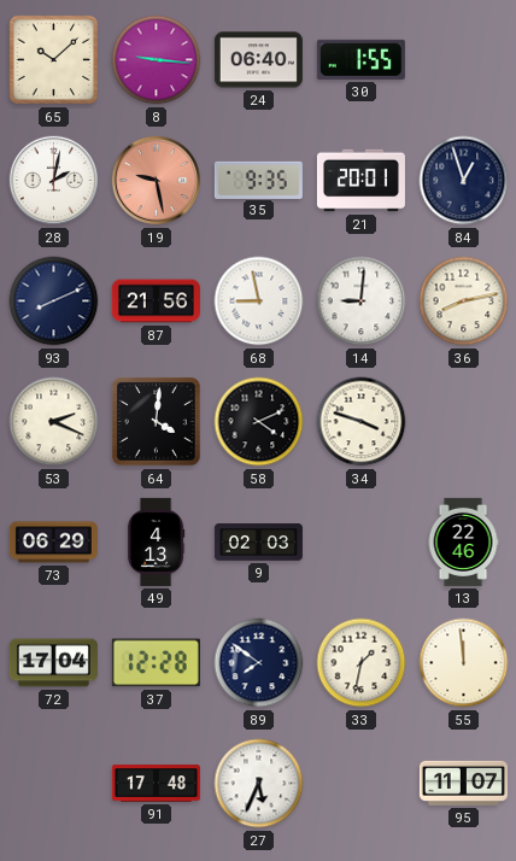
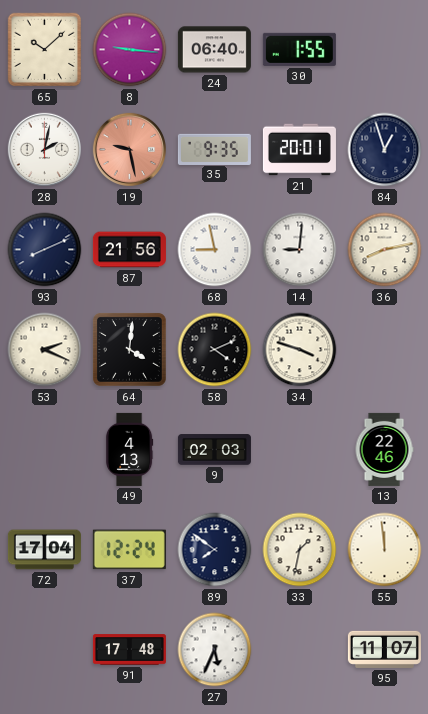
73: 06:29 -> none (53, 543)
37: 12:28 -> 12:24 (129, 550)
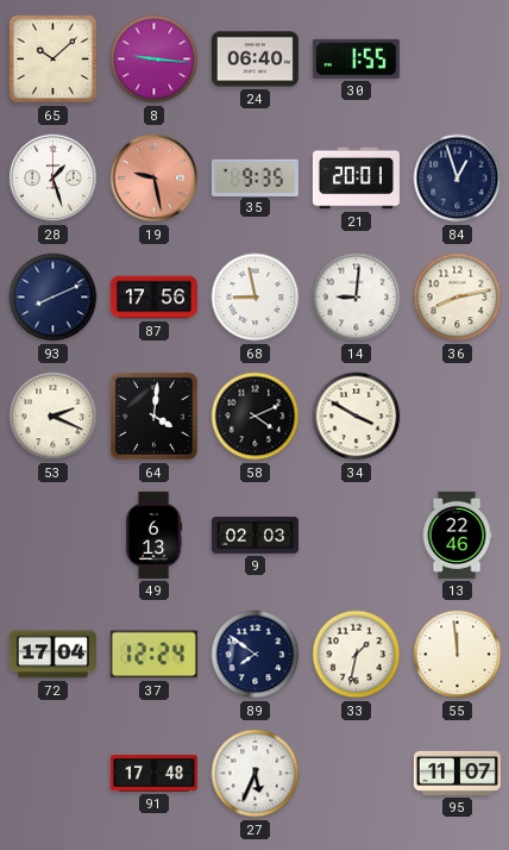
28: 2:02 -> 1:27 (54, 179)
87: 21:56 -> 17:56 (153, 298)
34: 3:48 -> 3:50 (357, 417)
49: 4:13 -> 6:13 (153, 535)
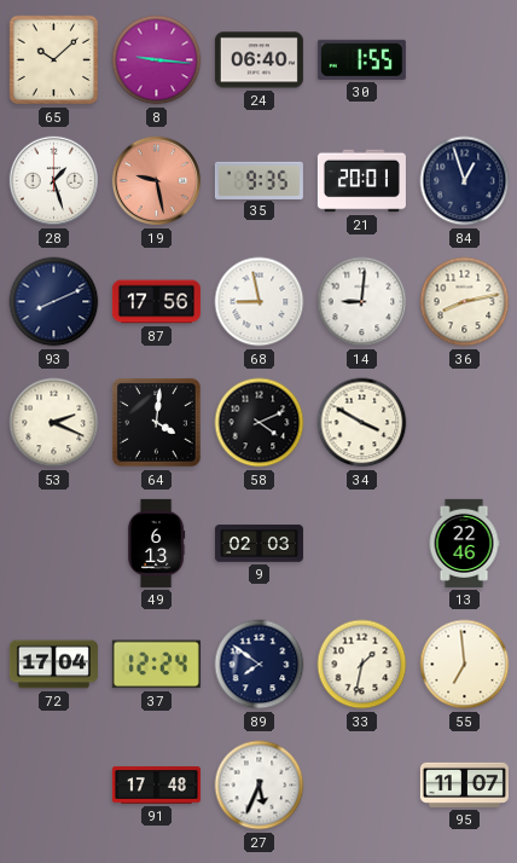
55: 11:59 -> 6:59 (465, 665)
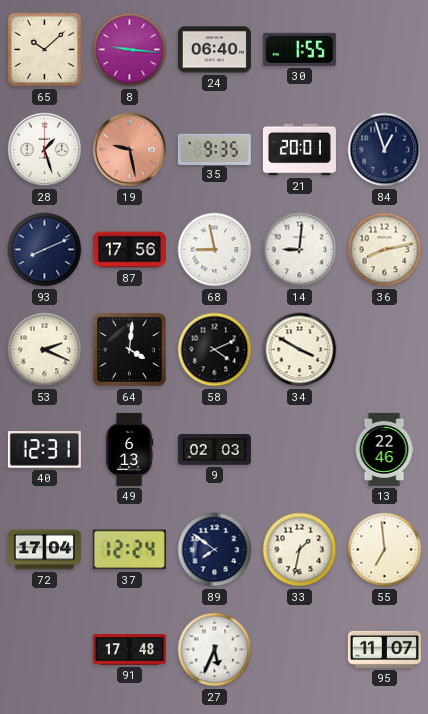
40: none -> 12:31 (44, 450)
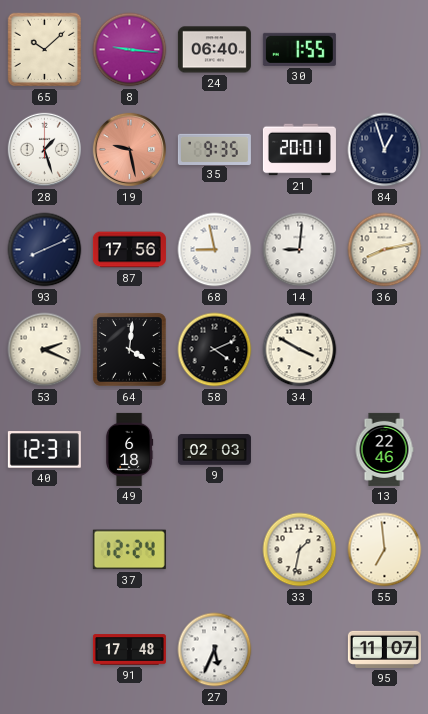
49: 6:13 -> 6:18 (129, 449)
72: 17:04 -> none (44, 550)
89: 7:51 -> none (215, 550)
